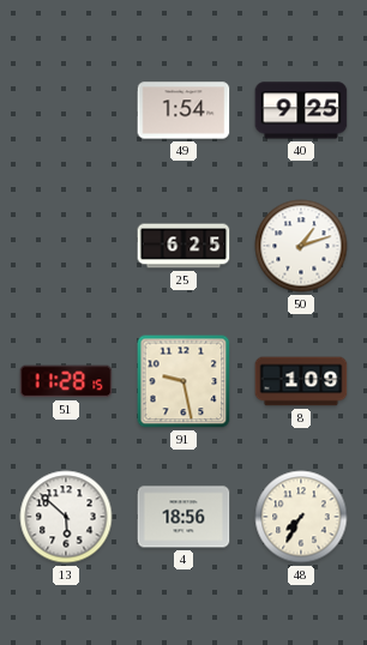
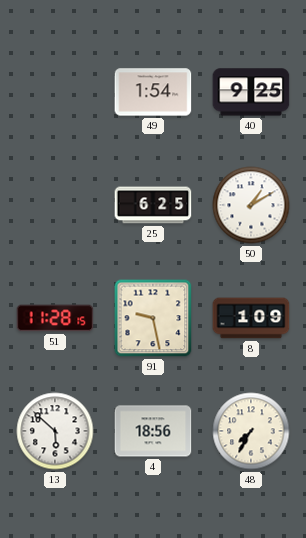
50: 1:12 -> 1:10 (251, 205)
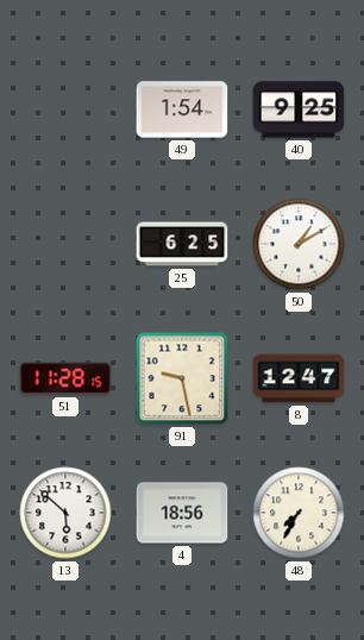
8: 1:09 -> 12:47 (299, 378)
